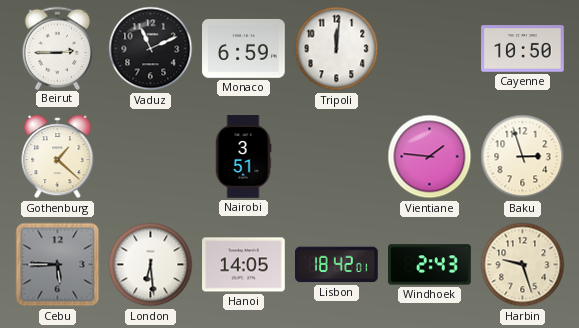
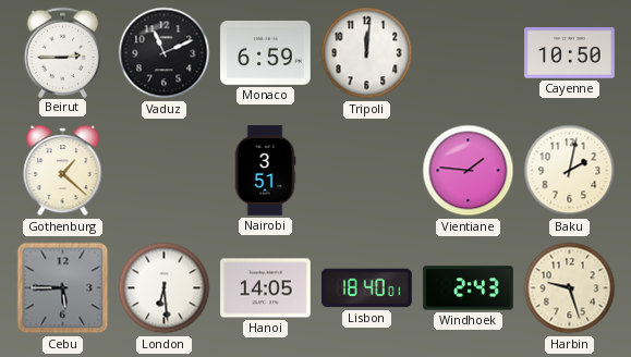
Baku: 2:57 -> 2:02 (570, 171)
Lisbon: 18:42 -> 18:40 (367, 288)
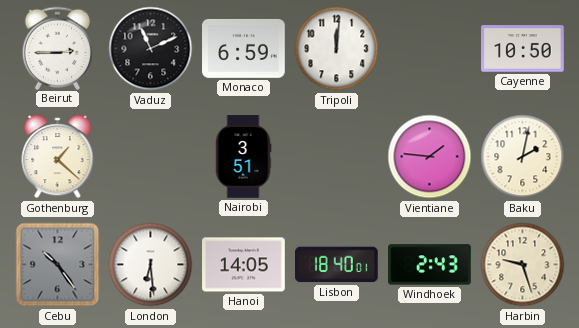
Cebu: 5:45 -> 10:24 (58, 265)
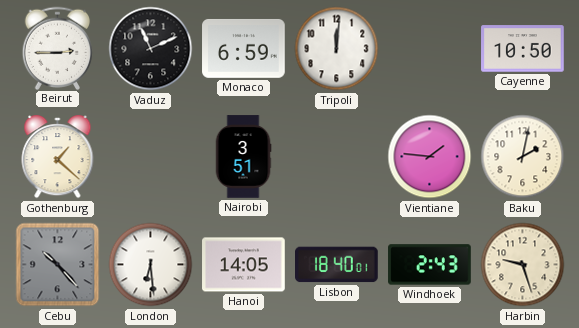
Cebu: 10:24 -> 10:23 (58, 265)
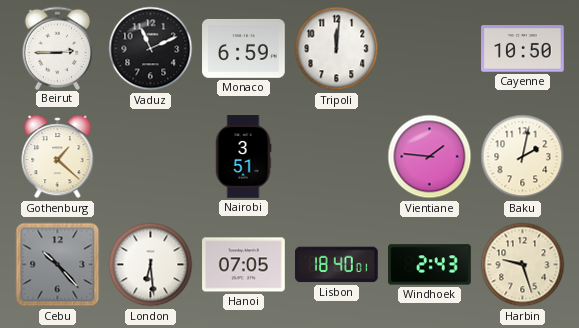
Hanoi: 14:05 -> 07:05 (244, 265)
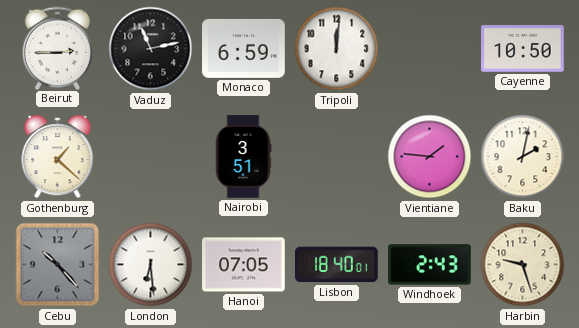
Vaduz: 11:11 -> 11:13 (151, 49)
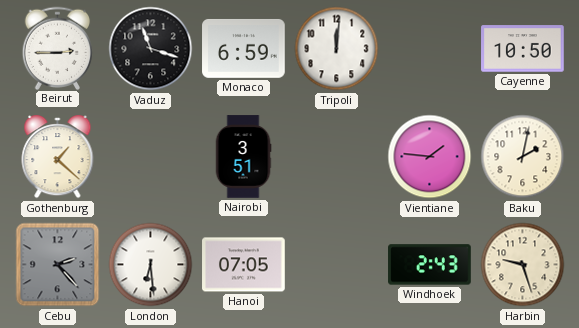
Vaduz: 11:13 -> 11:18 (151, 49)
Cebu: 10:23 -> 2:23 (58, 265)
Lisbon: 18:40 -> none (337, 265)
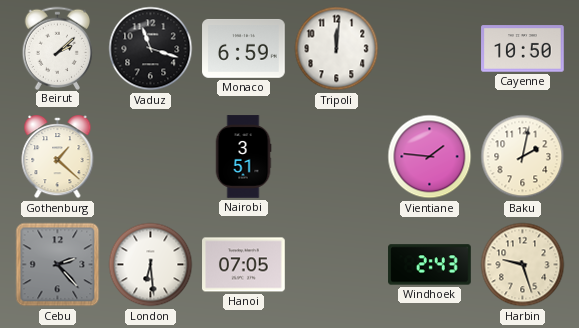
Beirut: 2:45 -> 2:08 (58, 48)
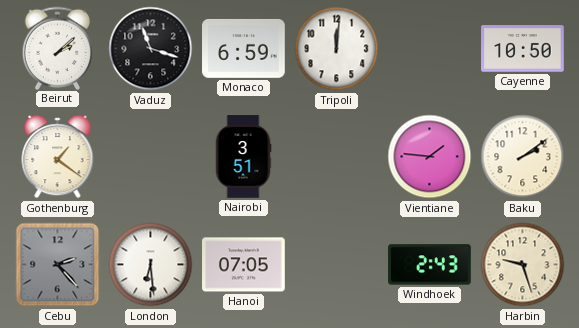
Gothenburg: 1:22 -> 1:21 (58, 158)
Baku: 2:02 -> 2:09 (523, 157)
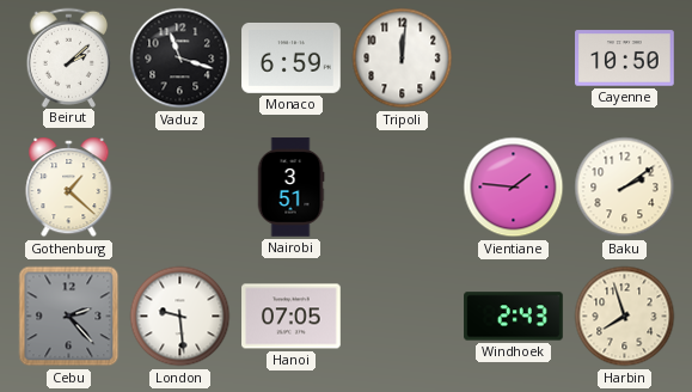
Gothenburg: 1:21 -> 1:22 (69, 189)
London: 6:29 -> 9:29 (180, 317)
Harbin: 9:27 -> 7:57 (625, 317)
